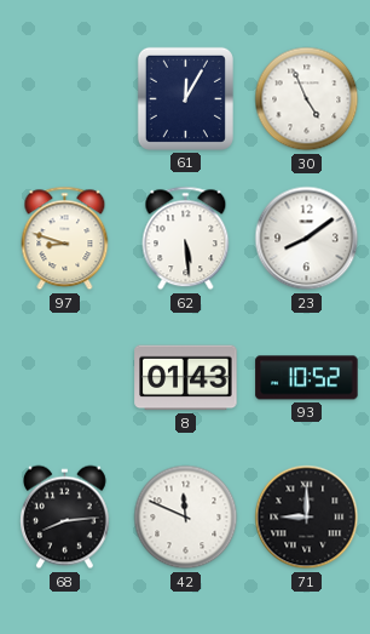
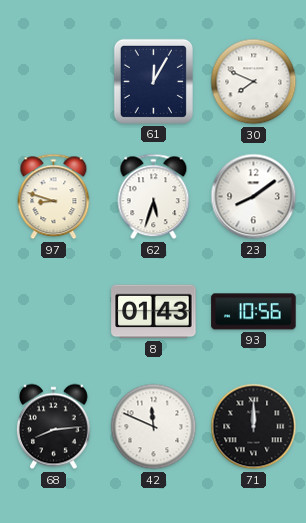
30: 4:56 -> 7:49 (254, 82)
62: 5:29 -> 5:33 (154, 197)
93: 10:52 -> 10:56 (254, 312)
71: 9:00 -> 12:00 (254, 427)
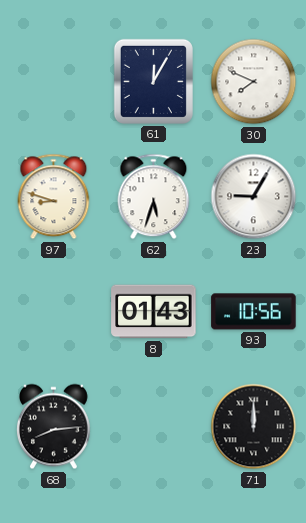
23: 8:09 -> 9:05 (254, 197)
42: 11:49 -> none (154, 427)
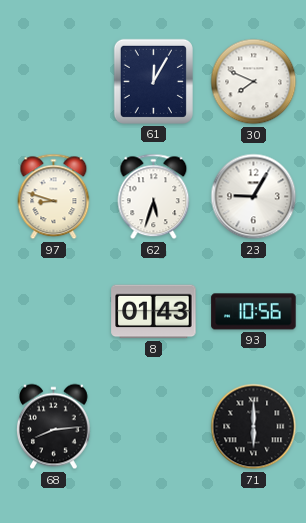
71: 12:00 -> 6:00 (254, 427)
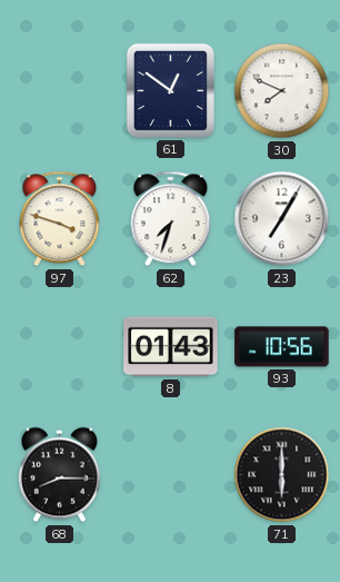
61: 12:05 -> 12:51 (170, 90)
97: 8:48 -> 3:48 (60, 219)
62: 5:33 -> 7:33 (171, 219)
23: 9:05 -> 7:05 (282, 219)
68: 8:14 -> 8:15 (59, 475)
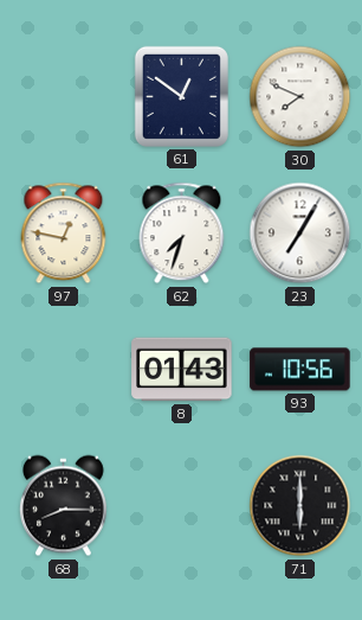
97: 3:48 -> 12:47 (64, 234)
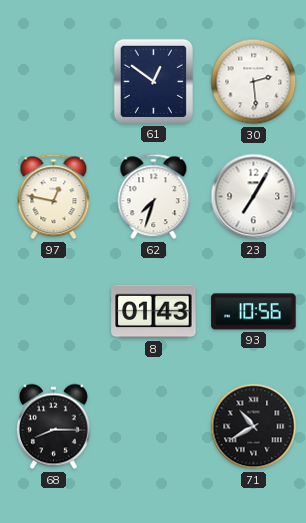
30: 7:49 -> 2:29 (254, 82)
71: 6:00 -> 10:40 (254, 427)
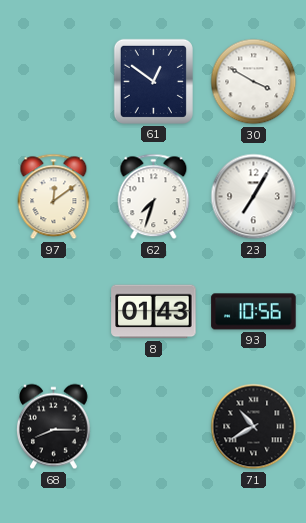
30: 2:29 -> 3:50 (254, 82)
97: 12:47 -> 12:09 (54, 197)
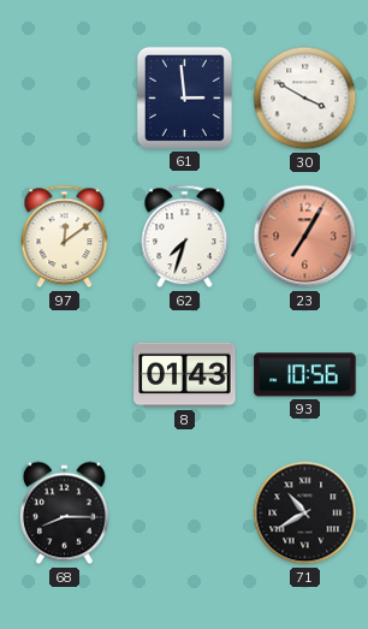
61: 12:51 -> 2:59 (184, 97)
23 dial: white -> salmon (305, 237)
